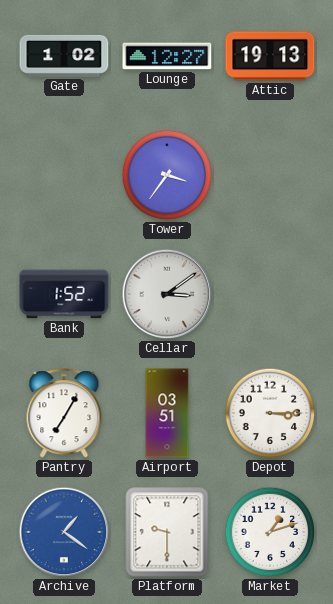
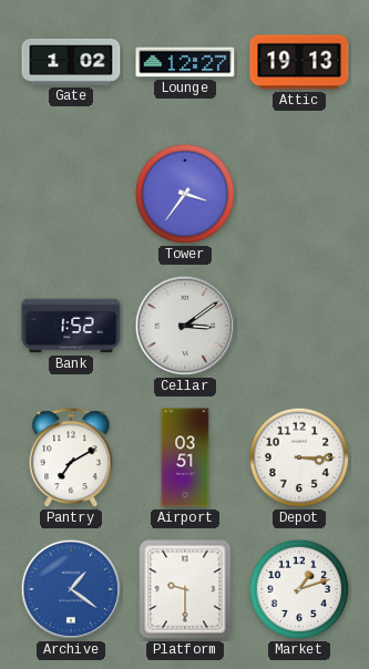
Pantry: 7:05 -> 7:10 (71, 459)
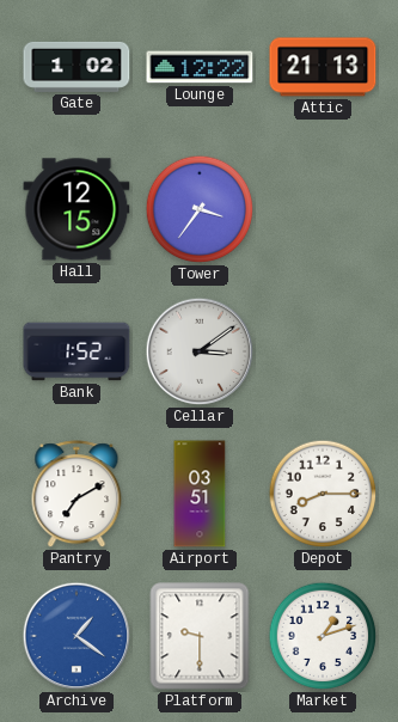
Lounge: 12:27 -> 12:22 (200, 67)
Attic: 19:13 -> 21:13 (323, 67)
Hall: none -> 12:15 (76, 209)
Depot: 3:15 -> 8:15 (323, 494)
